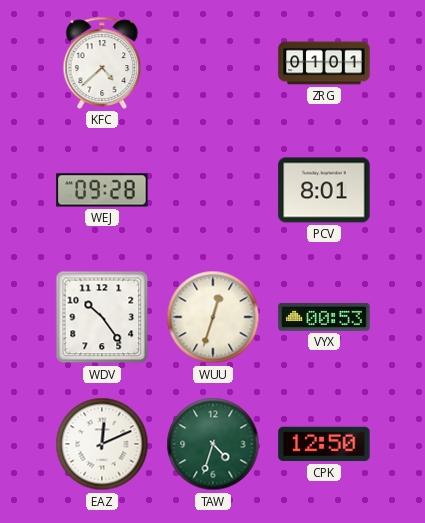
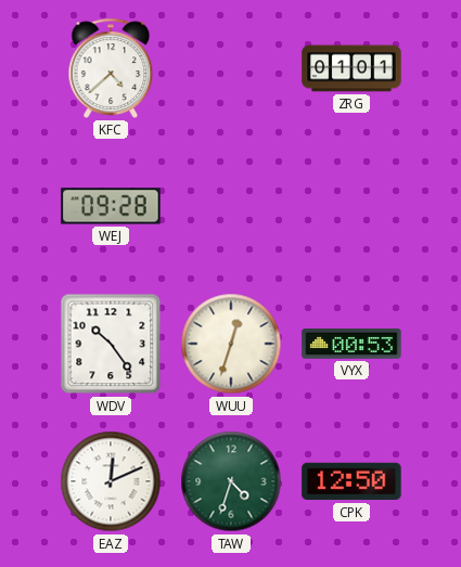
PCV: 8:01 -> none (324, 190)
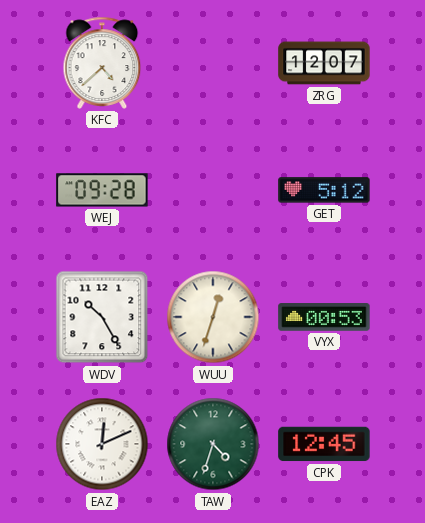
ZRG: 01:01 -> 12:07 (324, 63)
GET: none -> 5:12 (324, 190)
WDV: 10:24 -> 10:25 (102, 317)
CPK: 12:50 -> 12:45 (324, 444)
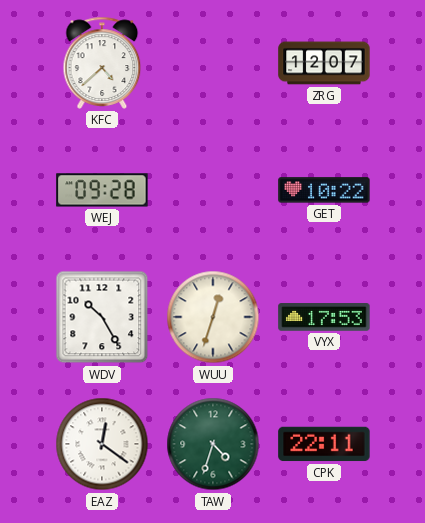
GET: 5:12 -> 10:22 (324, 190)
VYX: 00:53 -> 17:53 (324, 317)
EAZ: 12:11 -> 12:21 (102, 444)
CPK: 12:45 -> 22:11 (324, 444)
